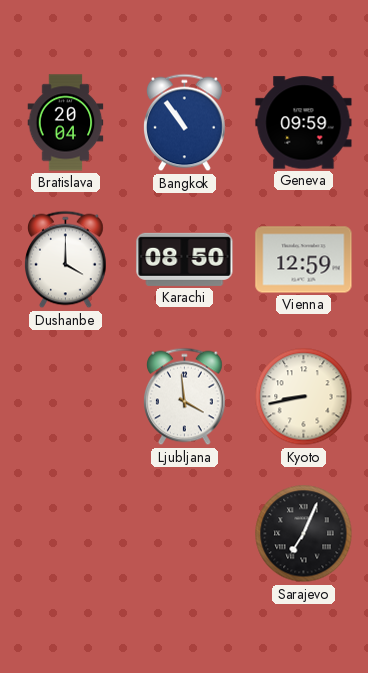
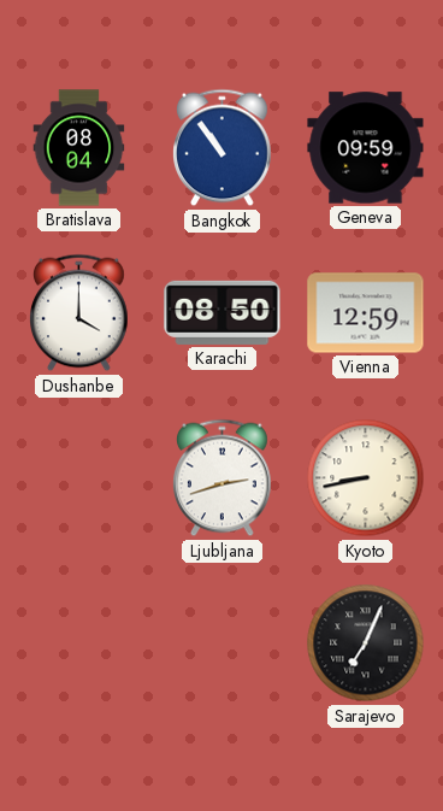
Bratislava: 20:04 -> 08:04 (79, 148)
Ljubljana: 3:59 -> 2:42 (223, 478)
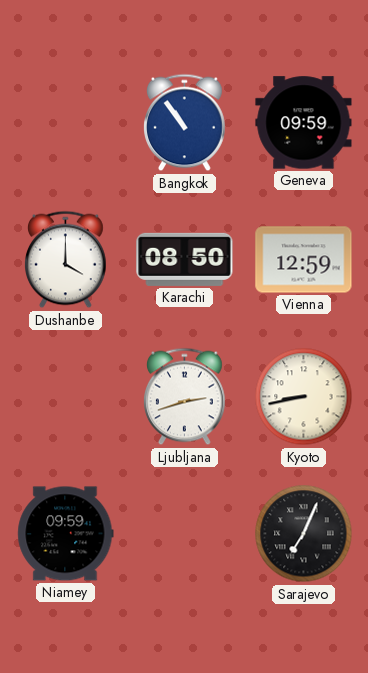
Bratislava: 08:04 -> none (79, 148)
Niamey: none -> 09:59 (66, 534)
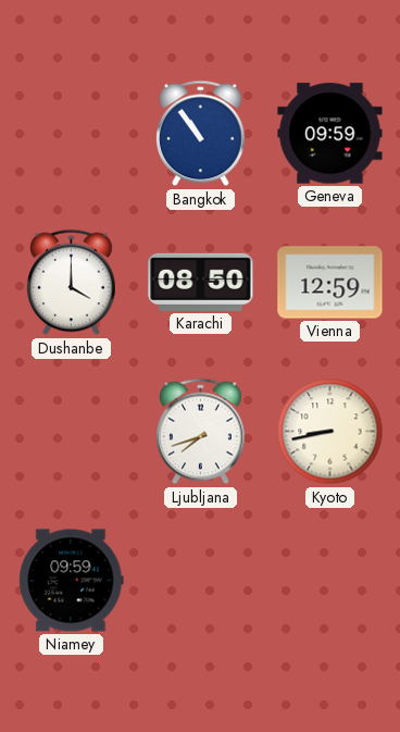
Ljubljana: 2:42 -> 7:42 (201, 432)
Sarajevo: 7:04 -> none (304, 534)
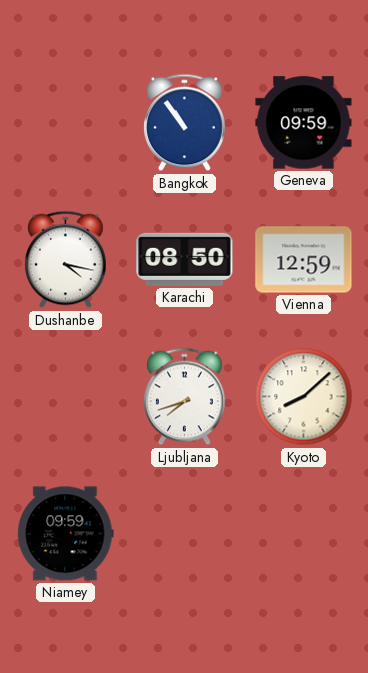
Dushanbe: 4:00 -> 4:17 (66, 260)
Kyoto: 8:43 -> 8:08 (304, 397)
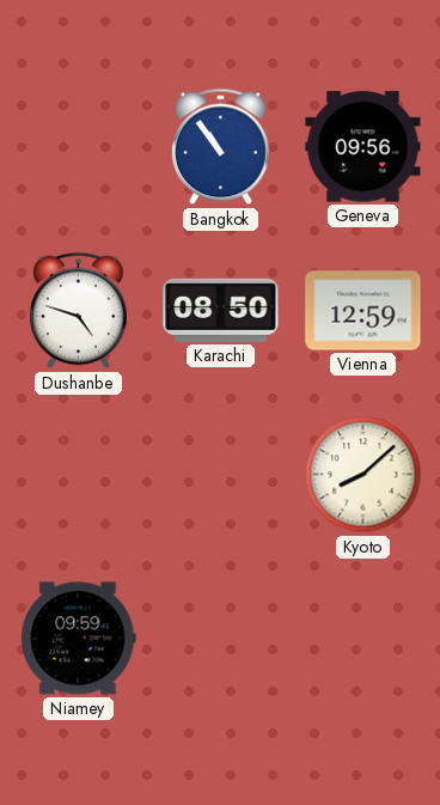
Geneva: 09:59 -> 09:56 (363, 147)
Dushanbe: 4:17 -> 4:48 (79, 311)
Ljubljana: 7:42 -> none (185, 397)
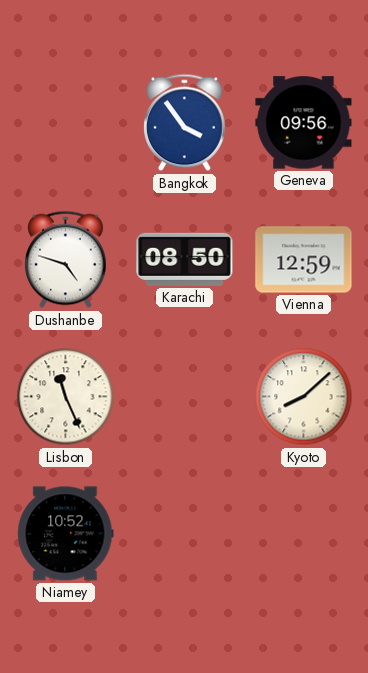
Bangkok: 10:54 -> 3:54 (185, 123)
Lisbon: none -> 11:26 (66, 397)
Niamey: 09:59 -> 10:52 (66, 534)
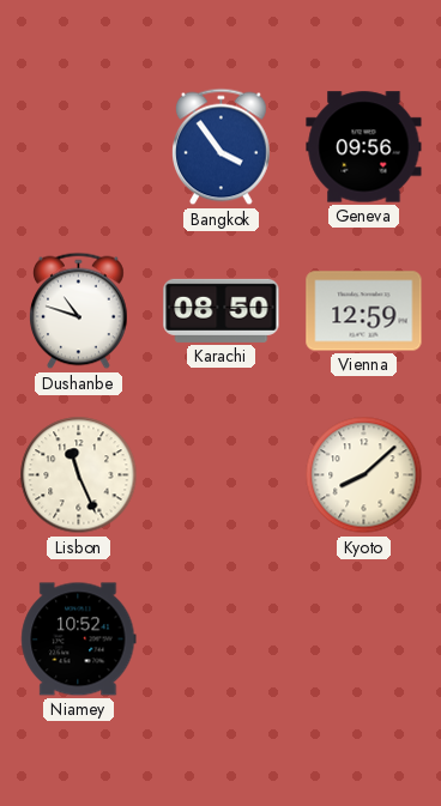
Dushanbe: 4:48 -> 10:48 (79, 311)
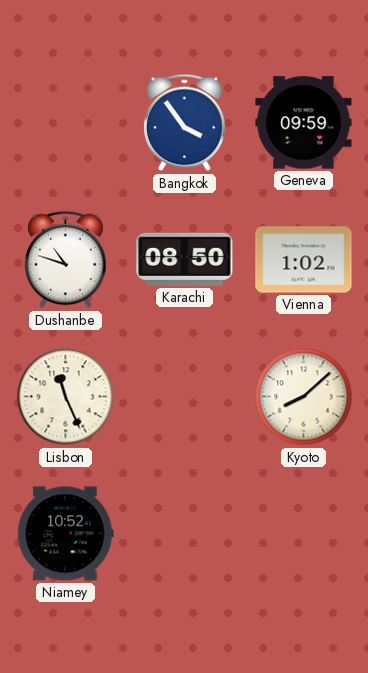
Geneva: 09:56 -> 09:59 (304, 123)
Vienna: 12:59 -> 1:02 (304, 260)
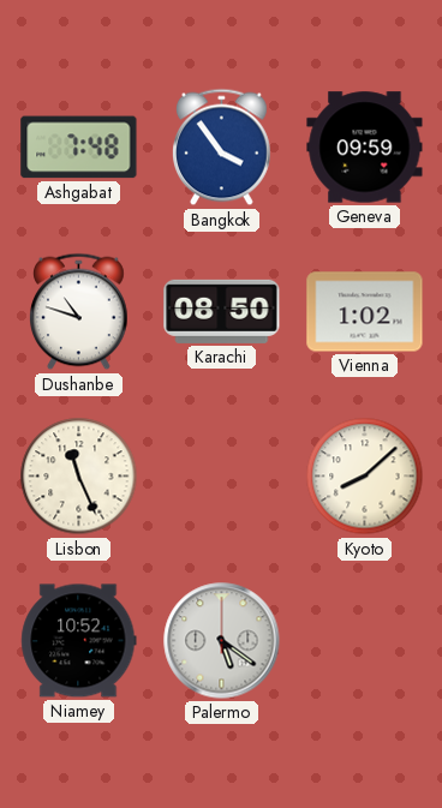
Ashgabat: none -> 7:48 (79, 148)
Palermo: none -> 5:21 (222, 641)
